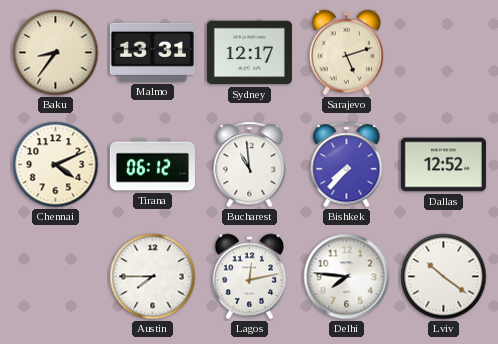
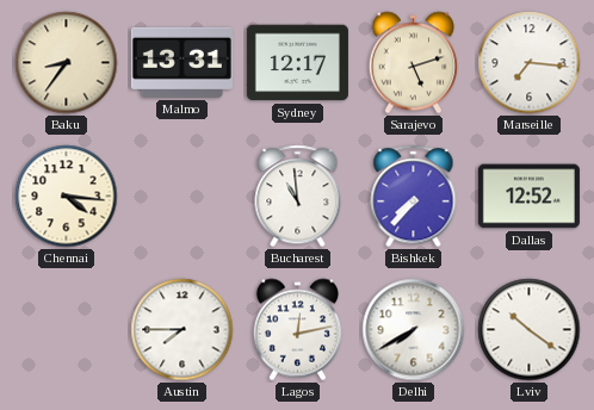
Marseille: none -> 7:16 (530, 63)
Chennai: 4:11 -> 4:16 (67, 197)
Tirana: 06:12 -> none (152, 165)
Delhi: 7:46 -> 7:40 (414, 330)
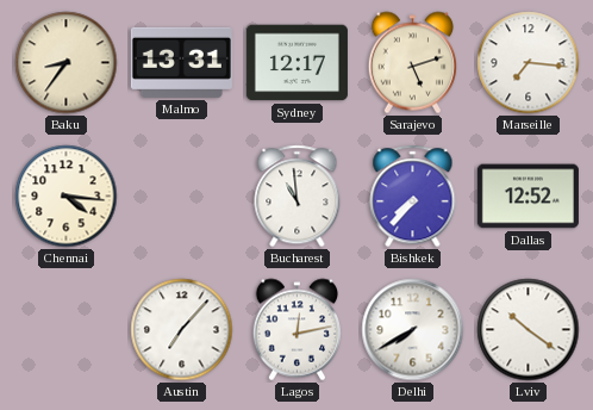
Austin: 7:45 -> 7:07 (182, 330)
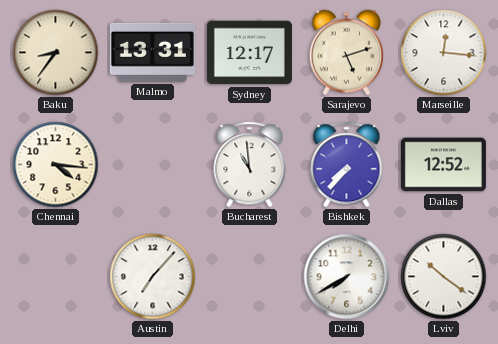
Marseille: 7:16 -> 12:16 (444, 53)
Lagos: 12:13 -> none (296, 330)
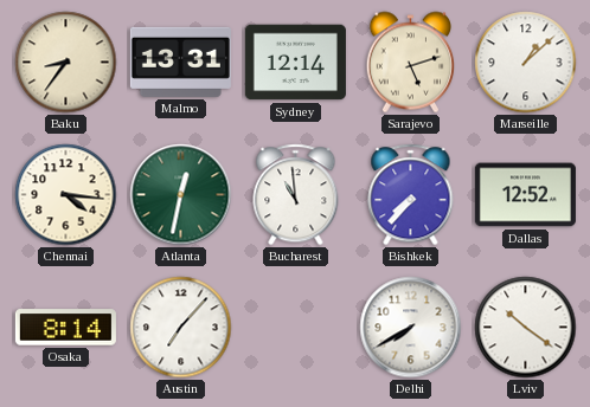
Sydney: 12:17 -> 12:14 (295, 63)
Marseille: 12:16 -> 1:08 (526, 63)
Atlanta: none -> 12:32 (181, 195)
Osaka: none -> 8:14 (65, 328)
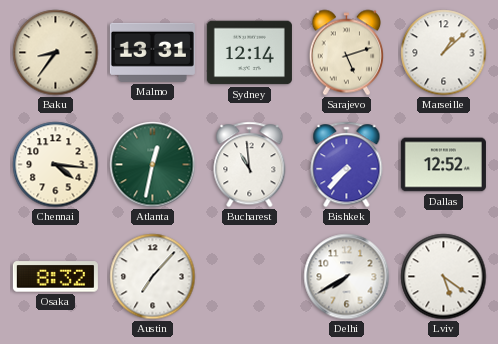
Osaka: 8:14 -> 8:32 (55, 277)
Lviv: 10:21 -> 5:21 (444, 277)
